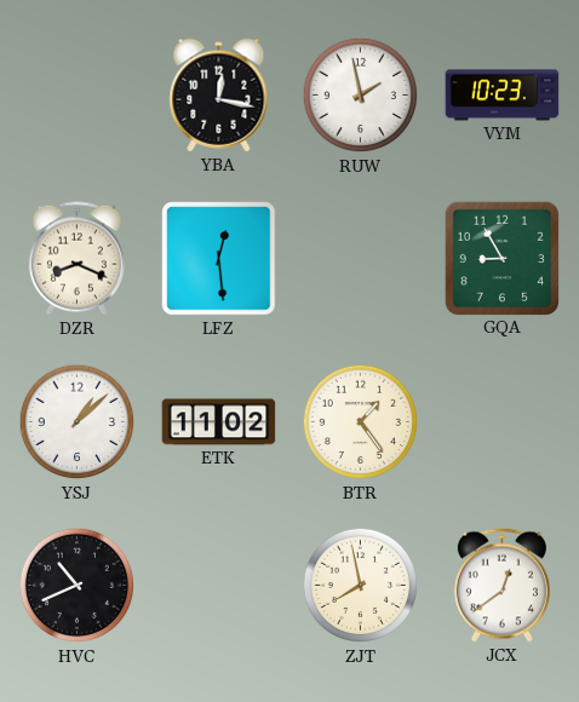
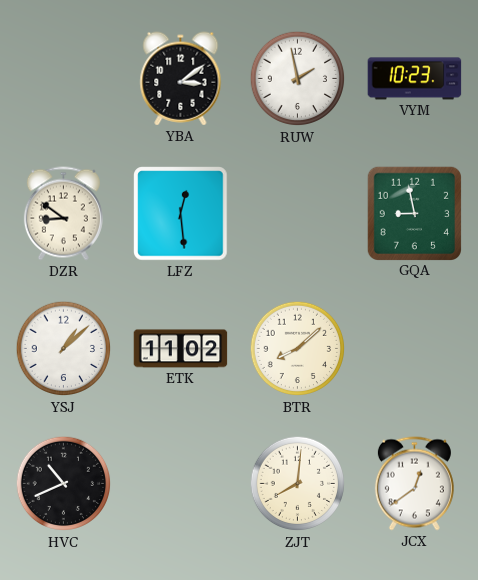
YBA: 12:17 -> 3:09 (181, 79)
DZR: 8:19 -> 8:51 (63, 214)
GQA: 8:55 -> 8:58 (414, 213)
BTR: 1:24 -> 8:08 (298, 349)
ZJT: 7:58 -> 8:01 (298, 484)
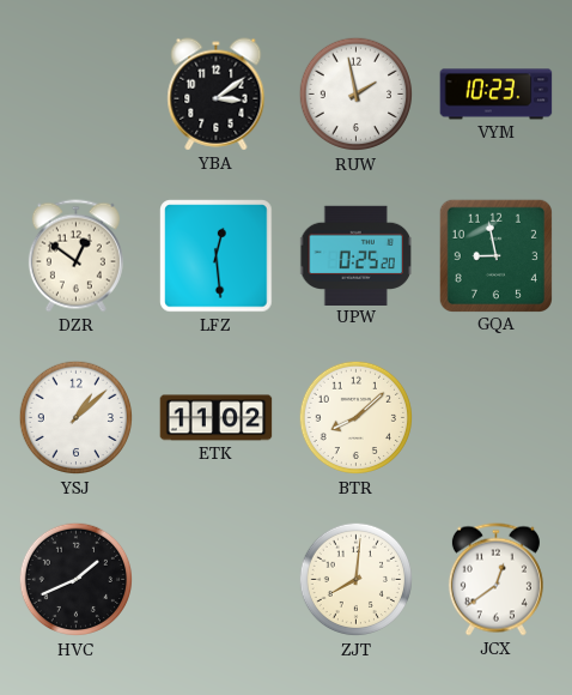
DZR: 8:51 -> 12:51 (75, 256)
UPW: none -> 0:25 (357, 255)
HVC: 10:41 -> 1:41 (77, 580)
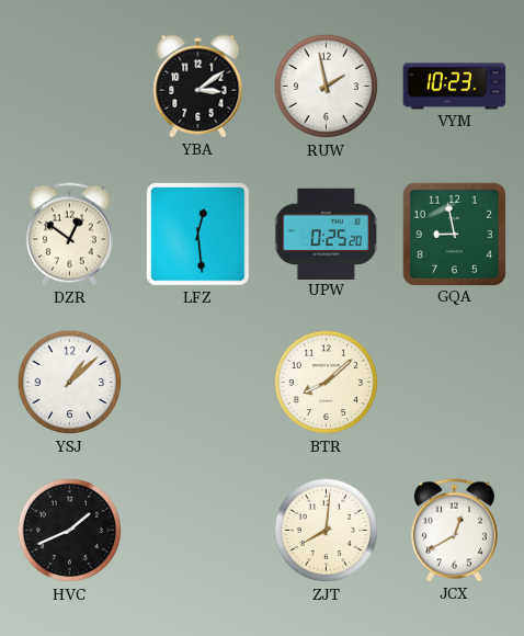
ETK: 11:02 -> none (217, 418)
JCX: 12:39 -> 12:40 (454, 531)
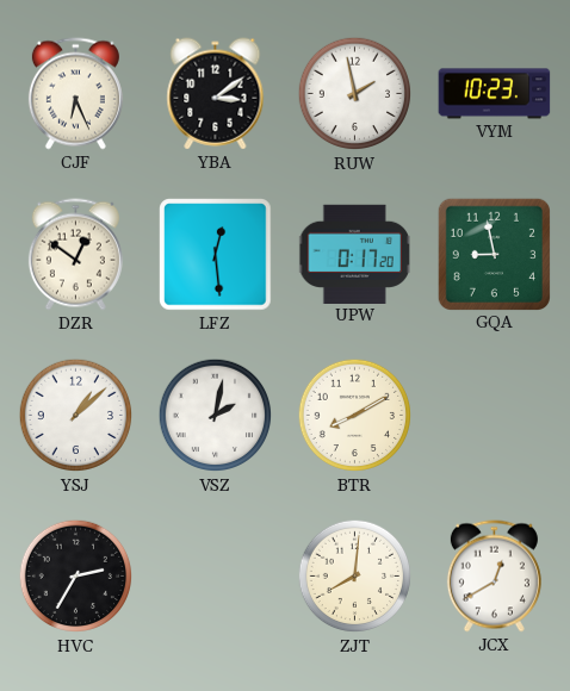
CJF: none -> 6:26 (75, 94)
UPW: 0:25 -> 0:17 (355, 254)
VSZ: none -> 2:02 (216, 416)
BTR: 8:08 -> 8:10 (355, 416)
HVC: 1:41 -> 2:35 (76, 577)
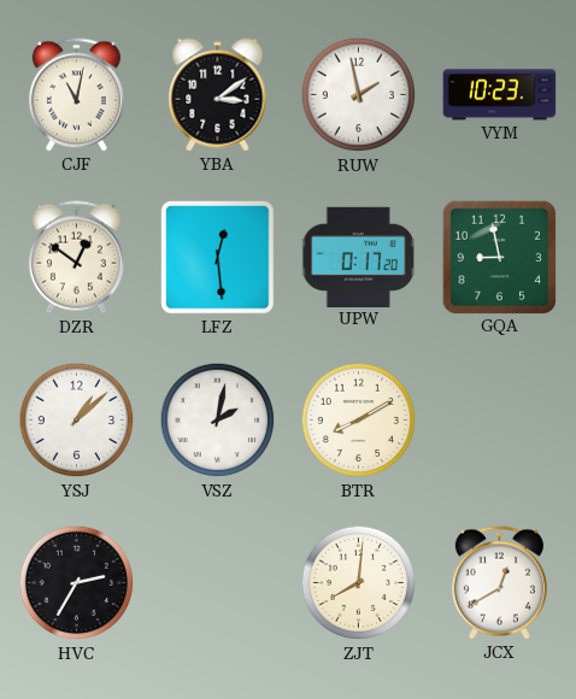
CJF: 6:26 -> 11:02 (76, 95)
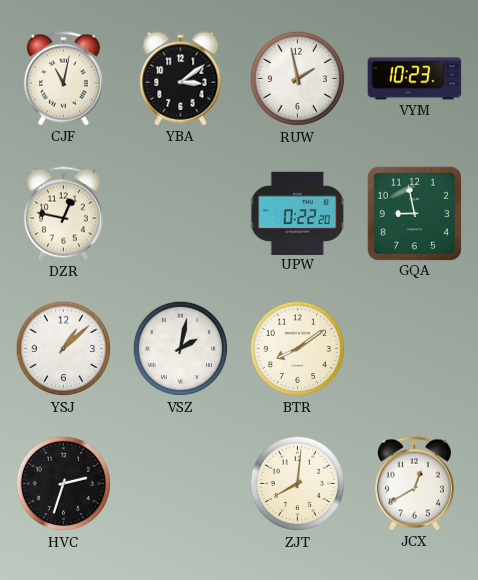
DZR: 12:51 -> 12:47 (63, 214)
LFZ: 12:29 -> none (218, 258)
UPW: 0:17 -> 0:22 (298, 213)
BTR: 8:10 -> 8:09 (298, 349)
HVC: 2:35 -> 2:33 (64, 484)
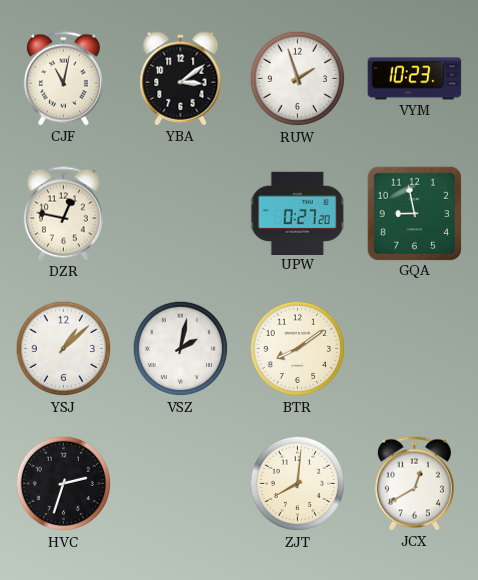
RUW: 1:58 -> 1:57 (298, 79)
UPW: 0:22 -> 0:27 (298, 213)
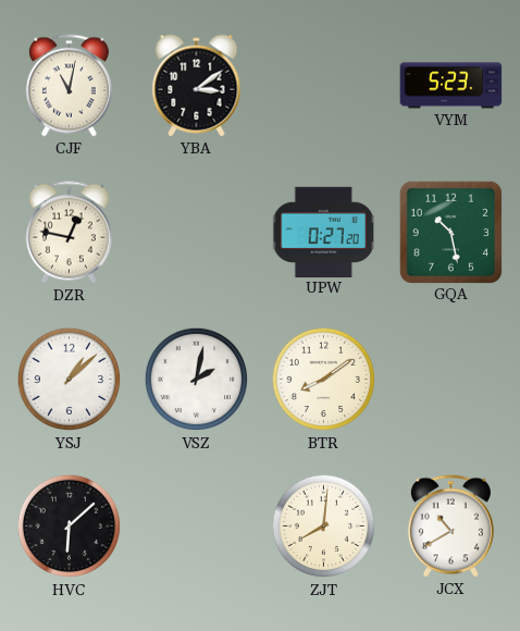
RUW: 1:57 -> none (298, 79)
VYM: 10:23 -> 5:23 (451, 86)
GQA: 8:58 -> 10:28 (450, 232)
HVC: 2:33 -> 6:08 (70, 527)
JCX: 12:40 -> 10:40 (450, 527)
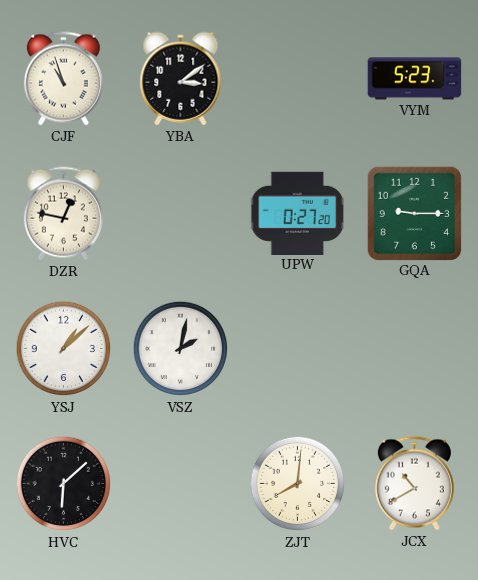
CJF: 11:02 -> 10:57 (63, 79)
GQA: 10:28 -> 9:15 (414, 213)
BTR: 8:09 -> none (324, 380)
